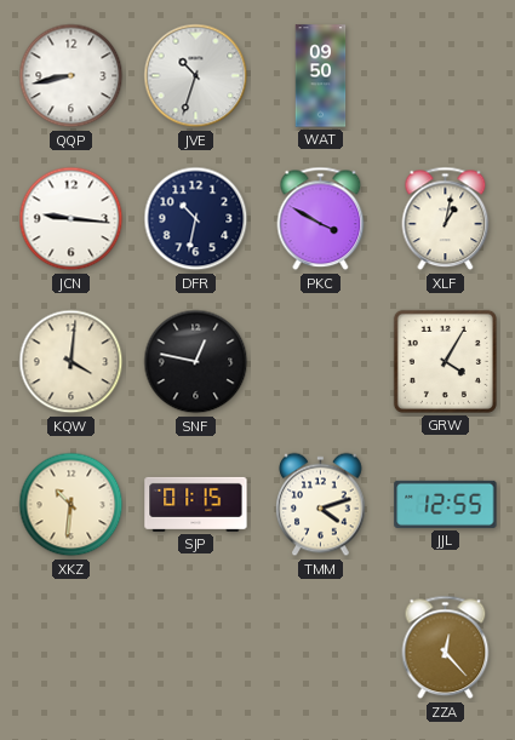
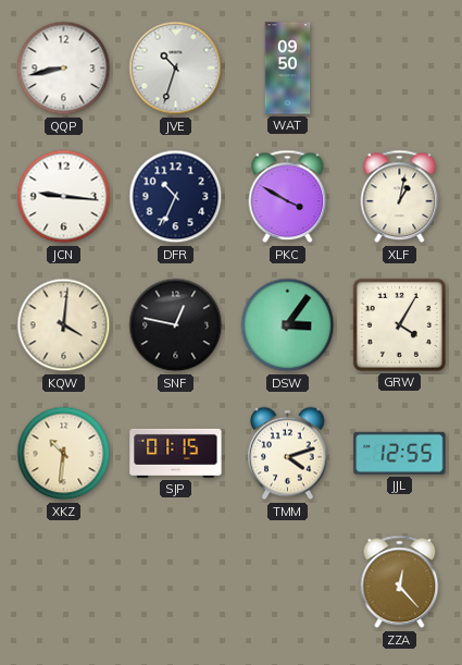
DFR: 10:32 -> 10:34 (176, 197)
DSW: none -> 3:06 (288, 325)
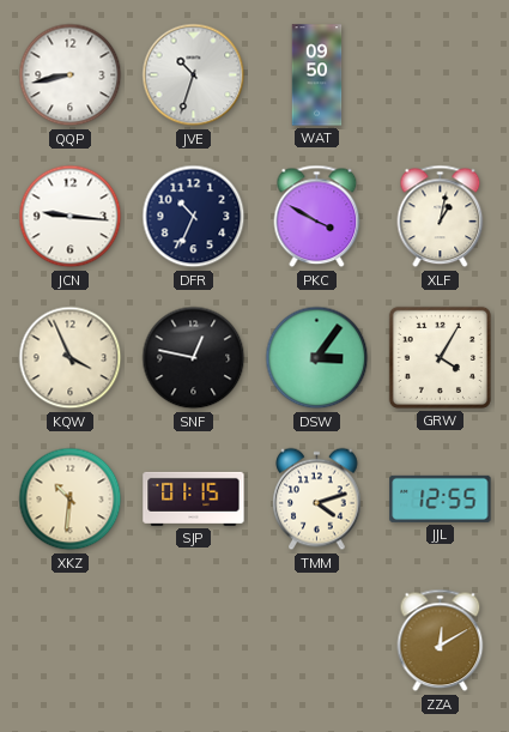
KQW: 4:01 -> 3:56 (71, 358)
ZZA: 12:23 -> 12:10 (441, 641)
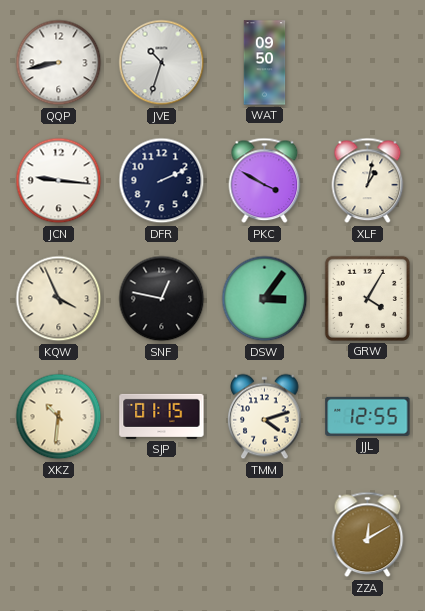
DFR: 10:34 -> 2:11 (162, 181)
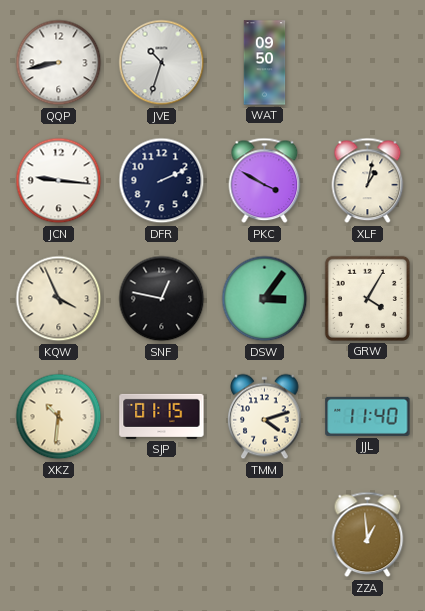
JJL: 12:55 -> 11:40 (368, 416)
ZZA: 12:10 -> 12:59 (368, 535)
